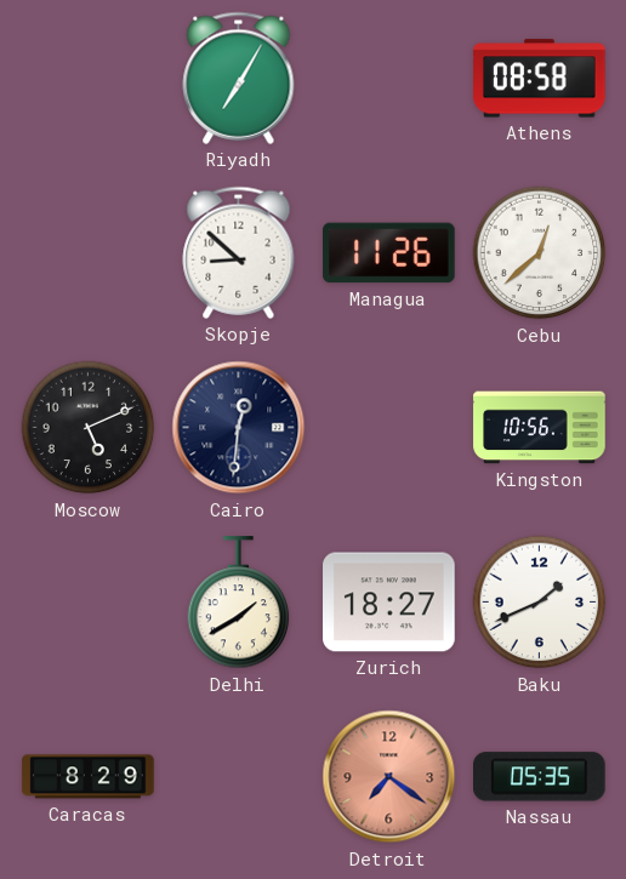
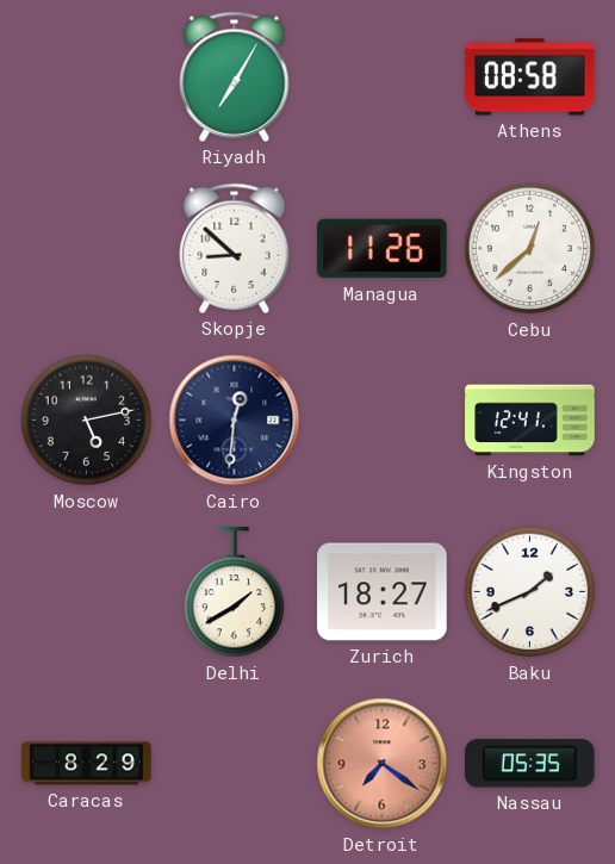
Moscow: 5:11 -> 5:13 (87, 421)
Kingston: 10:56 -> 12:41 (530, 421)
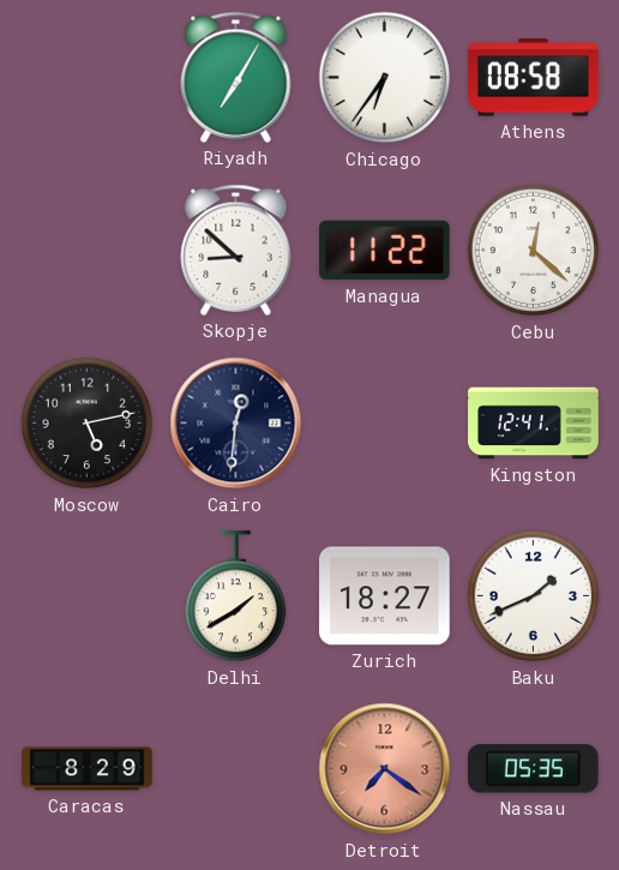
Chicago: none -> 6:36 (385, 78)
Managua: 11:26 -> 11:22 (385, 251)
Cebu: 12:38 -> 12:22 (534, 251)
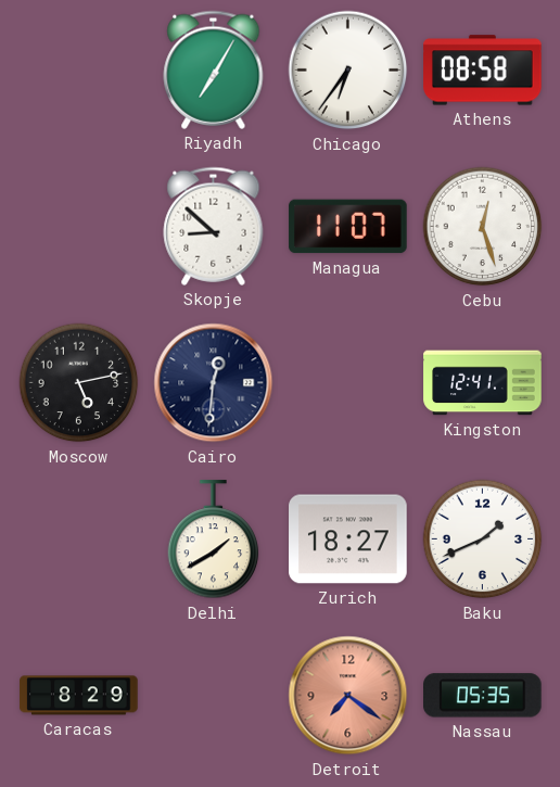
Managua: 11:22 -> 11:07 (348, 227)
Cebu: 12:22 -> 12:27 (483, 227)
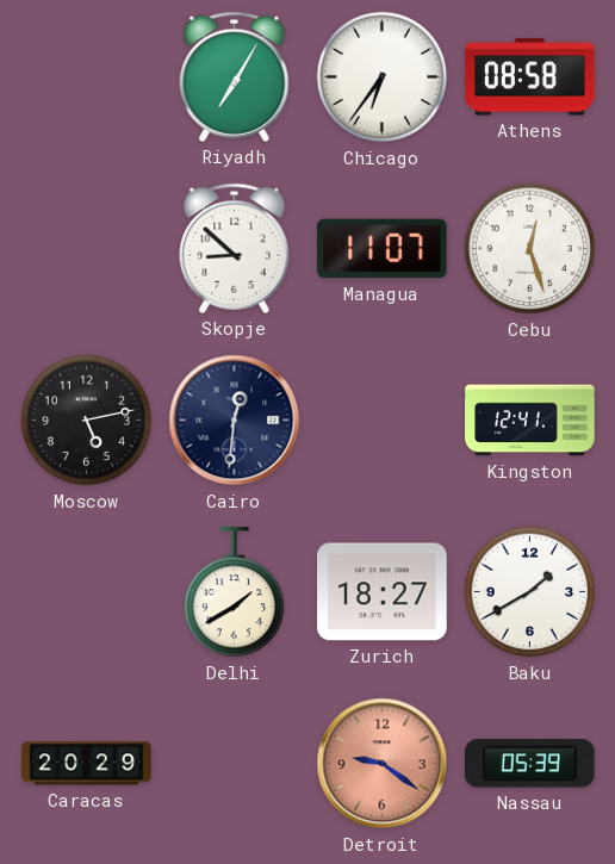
Baku: 1:41 -> 1:40 (530, 592)
Caracas: 8:29 -> 20:29 (87, 764)
Detroit: 7:21 -> 9:21 (383, 764)
Nassau: 05:35 -> 05:39 (530, 764)
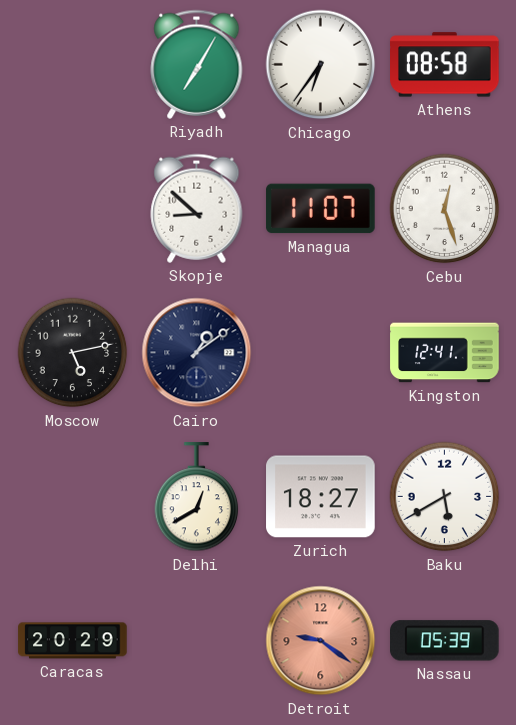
Cairo: 12:31 -> 1:09 (197, 353)
Delhi: 1:40 -> 12:40 (197, 497)
Baku: 1:40 -> 5:40 (445, 497)
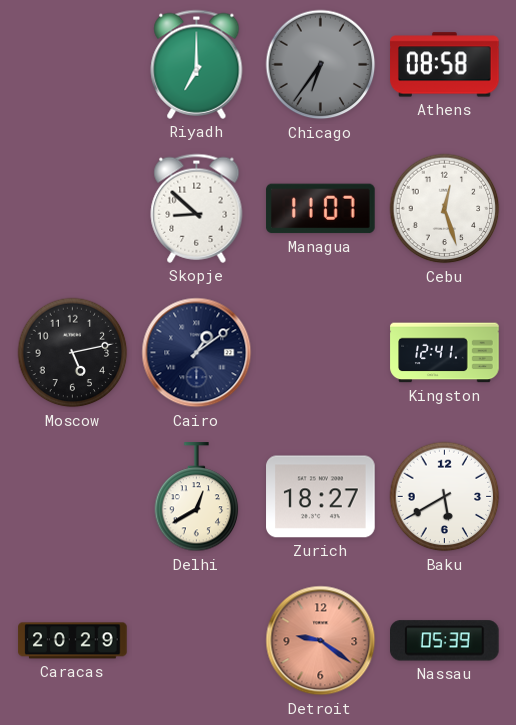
Riyadh: 7:05 -> 7:00 (197, 64)
Chicago dial: white -> grey (321, 65)
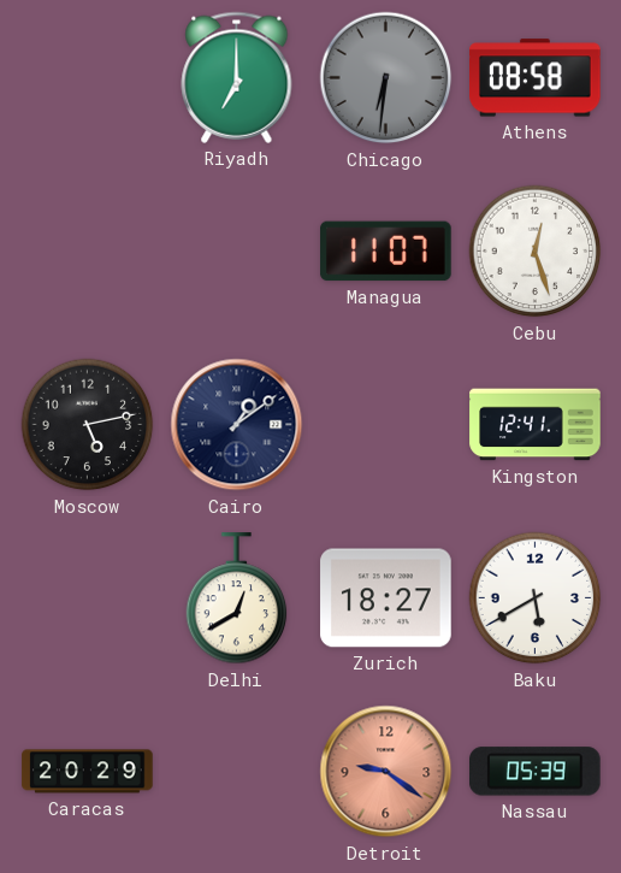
Chicago: 6:36 -> 6:31 (386, 78)
Skopje: 8:52 -> none (197, 208)
